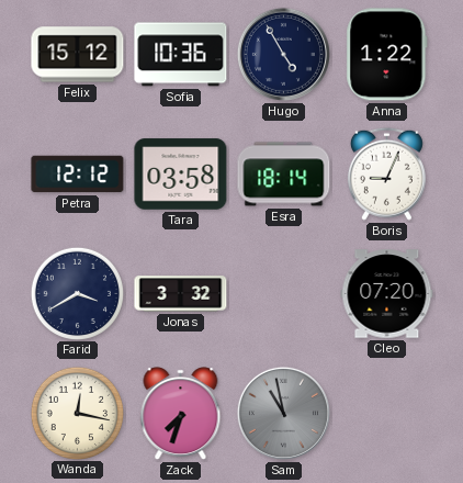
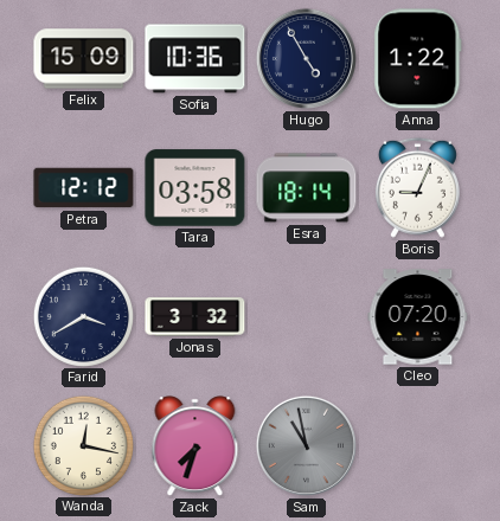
Felix: 15:12 -> 15:09 (84, 59)
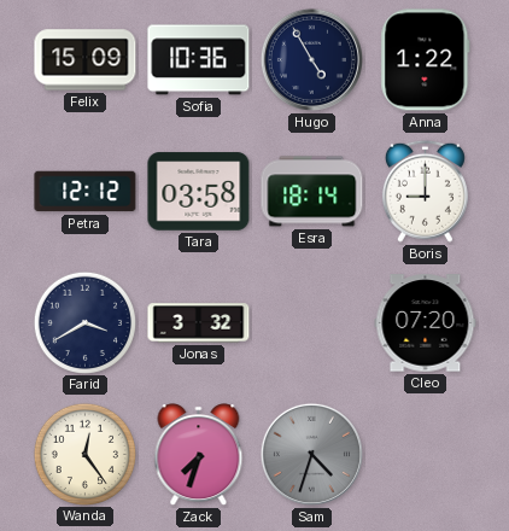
Boris: 9:04 -> 9:00 (425, 191)
Wanda: 12:17 -> 12:24 (84, 454)
Sam: 10:58 -> 4:33 (311, 454)
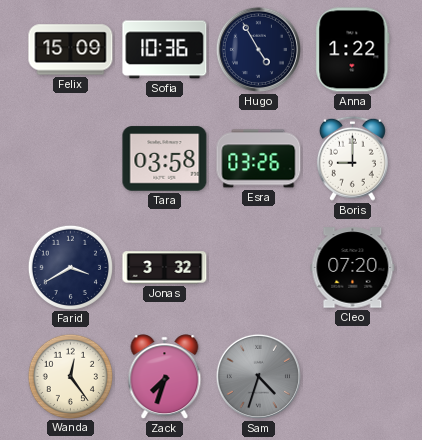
Petra: 12:12 -> none (86, 192)
Esra: 18:14 -> 03:26 (259, 159)
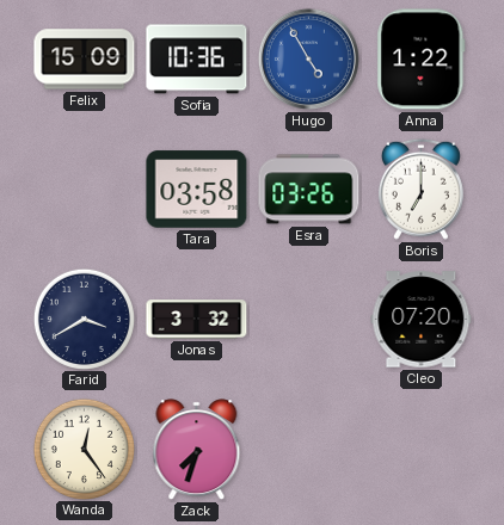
Hugo dial: navy -> blue (308, 58)
Boris: 9:00 -> 7:00 (420, 189)
Sam: 4:33 -> none (258, 376)
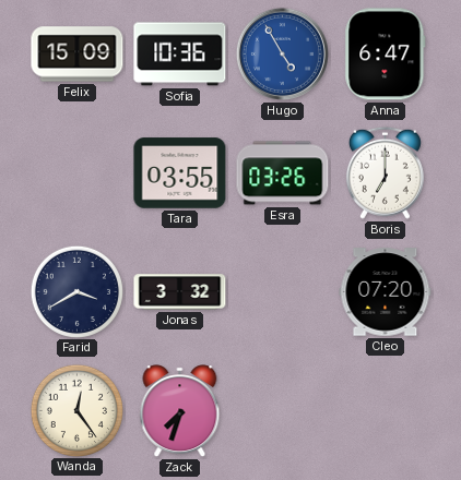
Anna: 1:22 -> 6:47 (386, 55)
Tara: 03:58 -> 03:55 (180, 173)
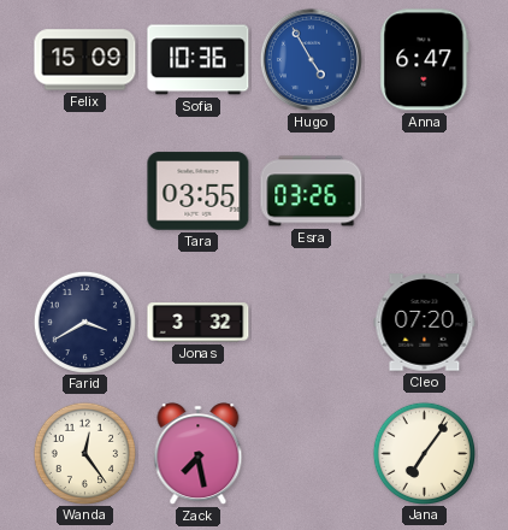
Boris: 7:00 -> none (385, 172)
Zack: 7:33 -> 7:28 (199, 454)
Jana: none -> 7:06 (424, 453)
